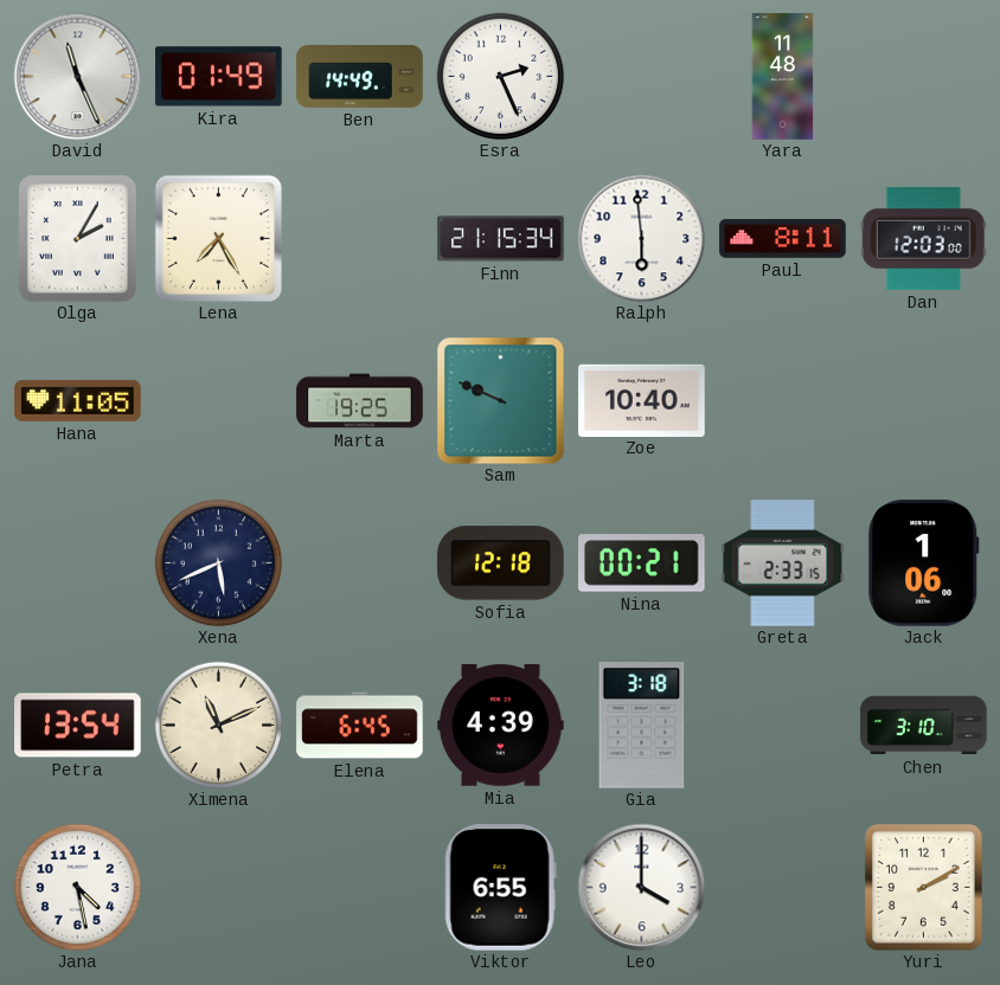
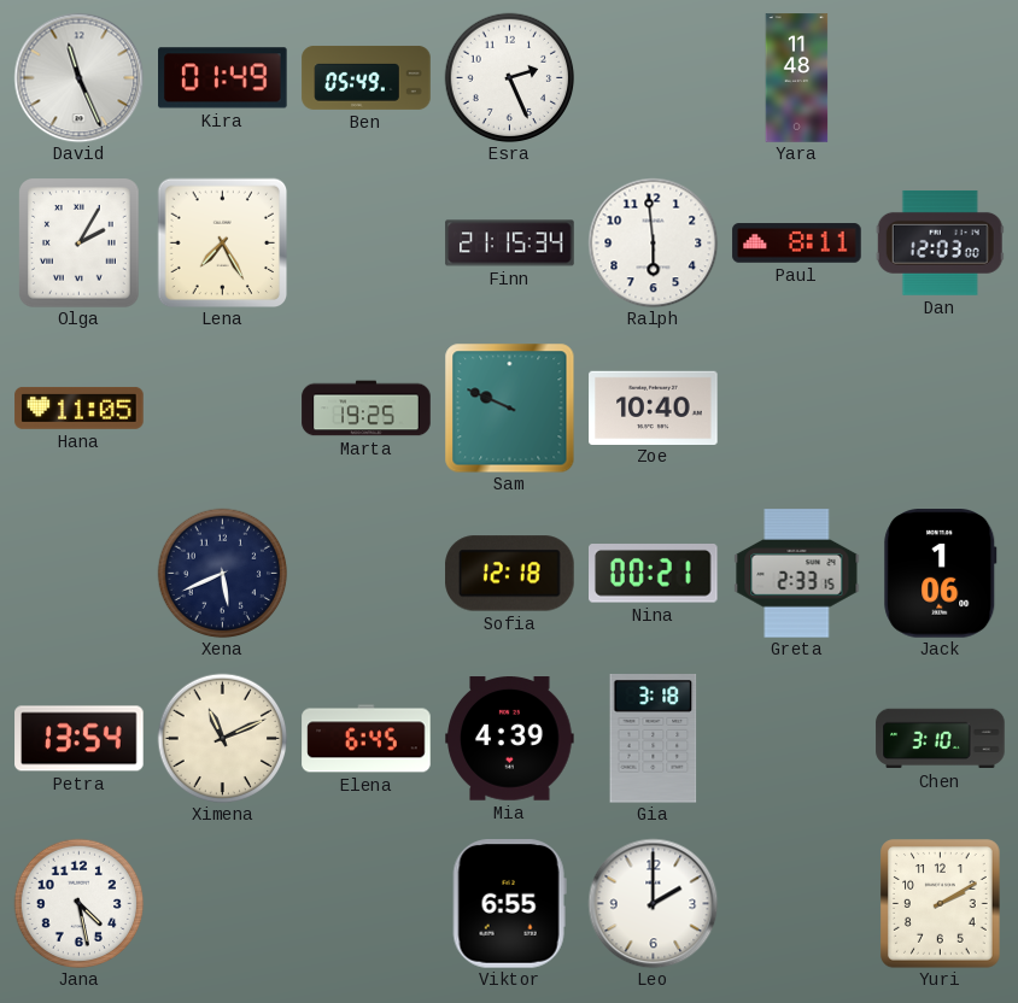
Ben: 14:49 -> 05:49 (367, 77)
Leo: 4:00 -> 2:00 (653, 903)
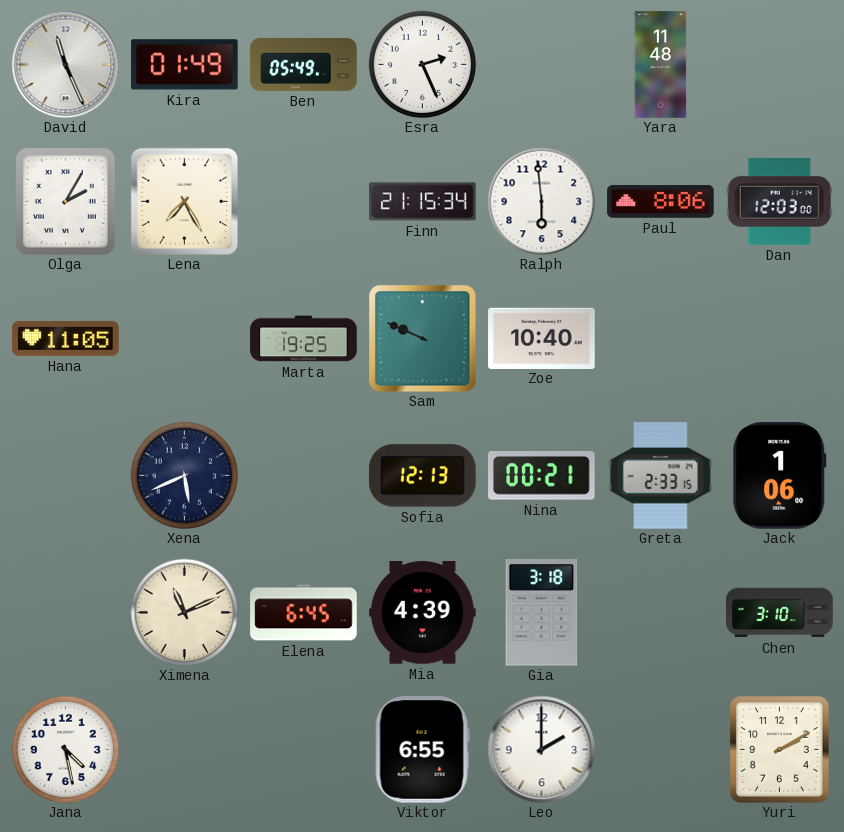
Paul: 8:11 -> 8:06 (661, 202)
Sofia: 12:18 -> 12:13 (423, 476)
Petra: 13:54 -> none (80, 739)
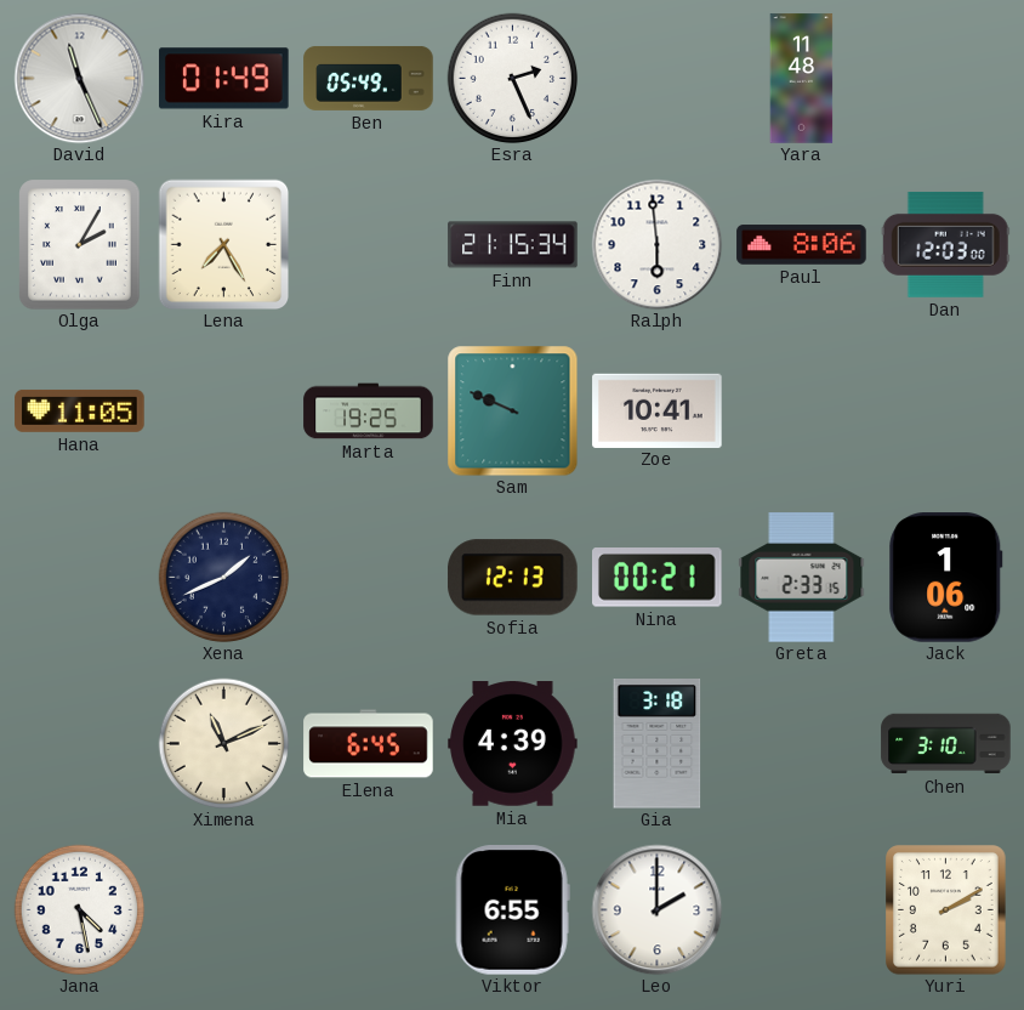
Zoe: 10:40 -> 10:41 (658, 410)
Xena: 5:41 -> 1:41 (223, 577)
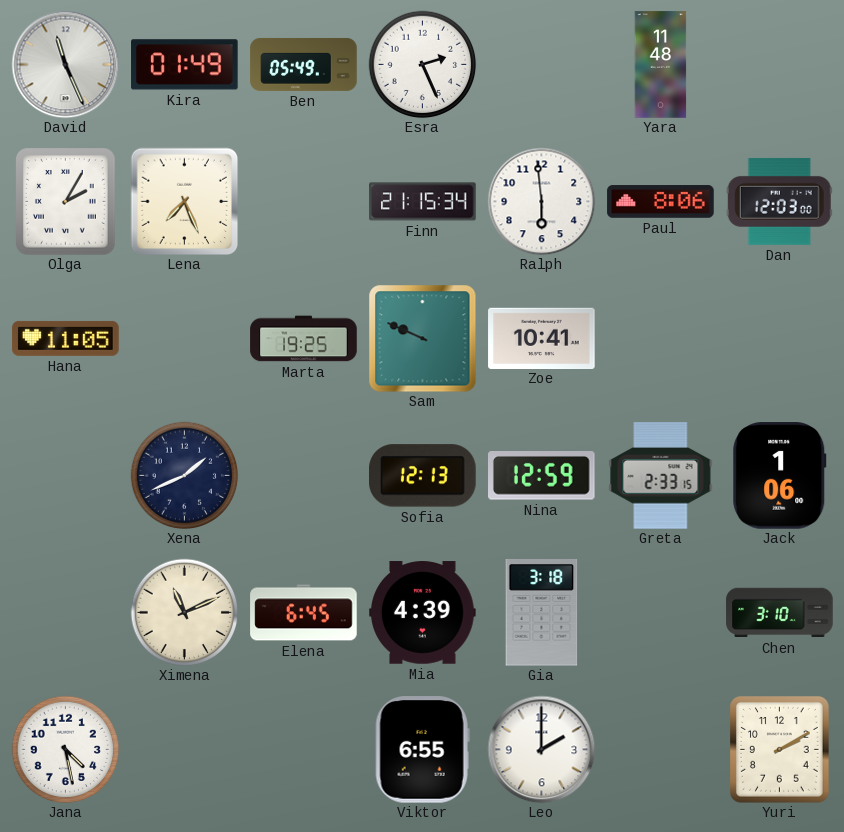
Lena: 7:25 -> 7:26 (184, 201)
Nina: 00:21 -> 12:59 (542, 476)
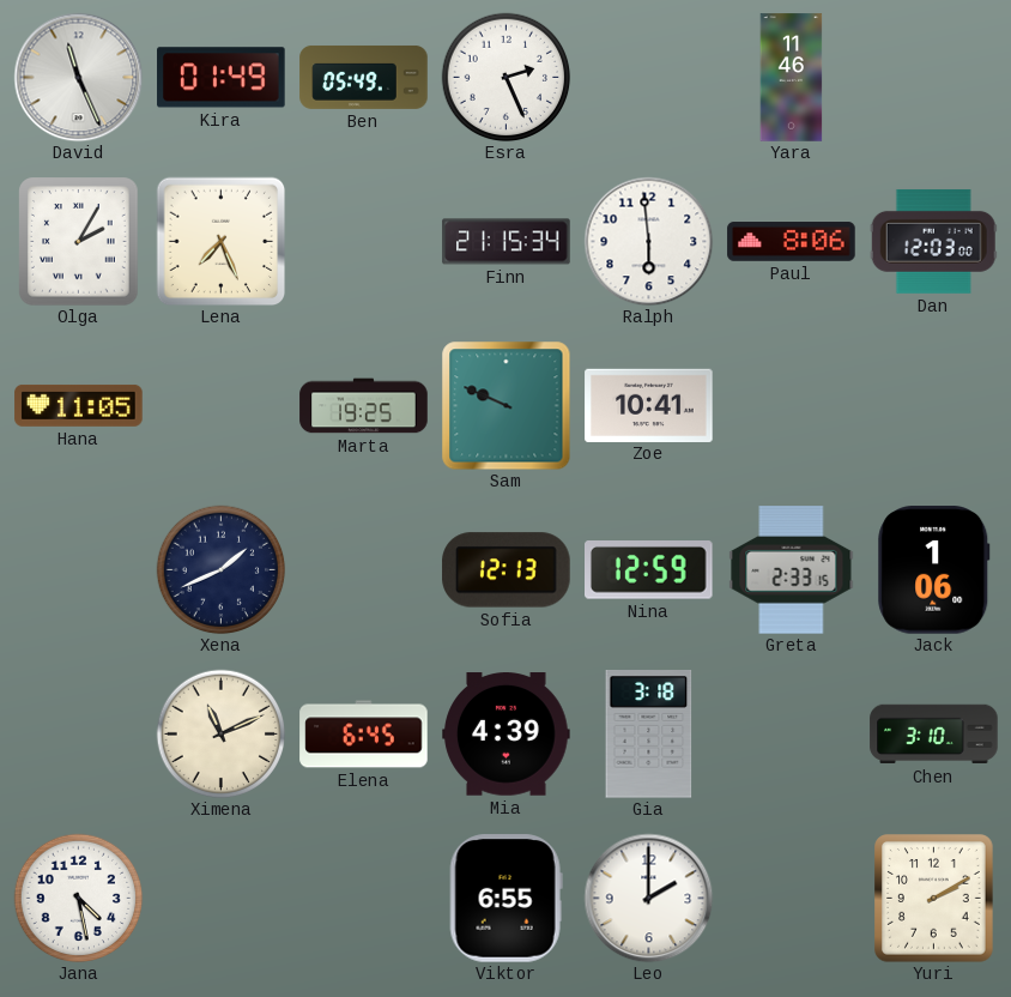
Yara: 11:48 -> 11:46 (792, 78)
